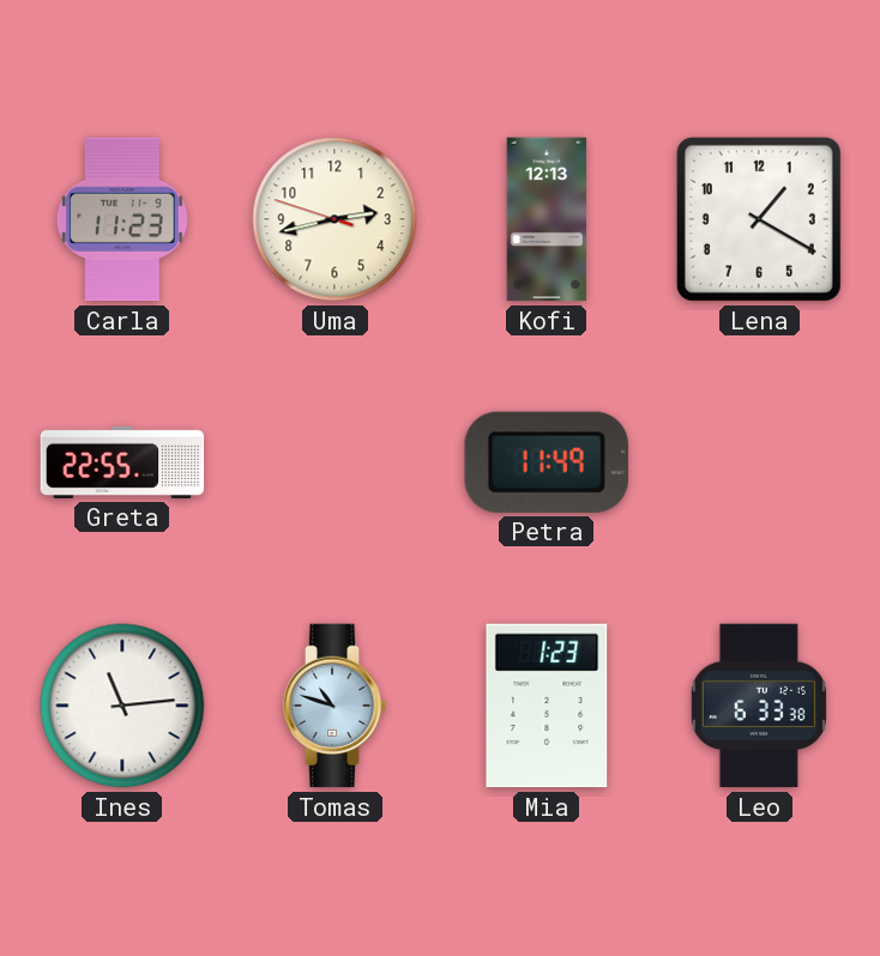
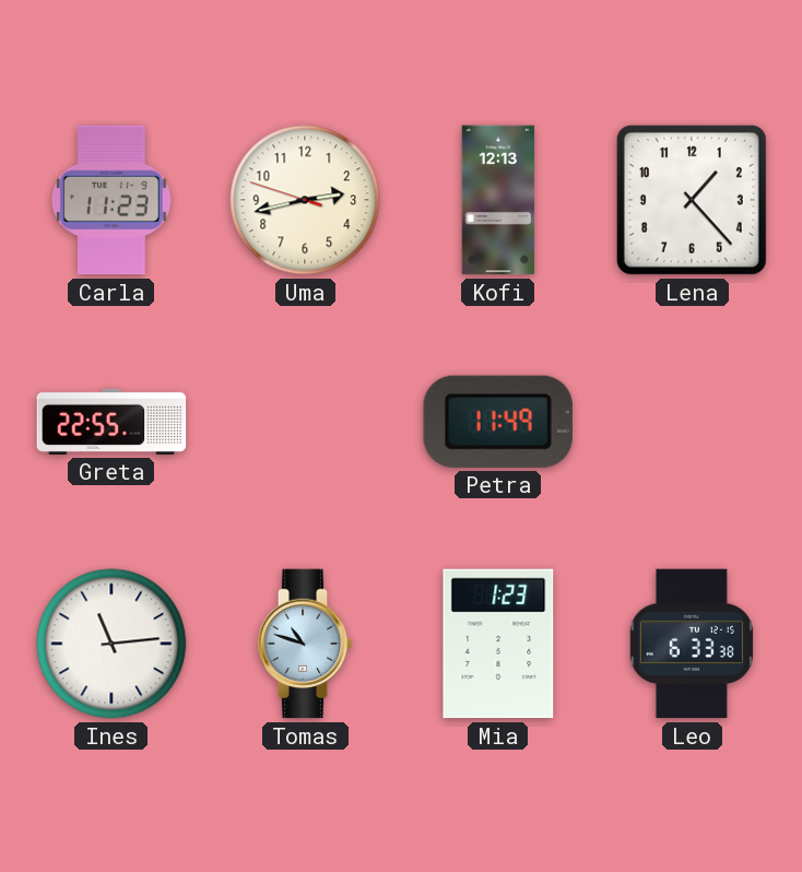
Lena: 1:20 -> 1:23 (692, 200)
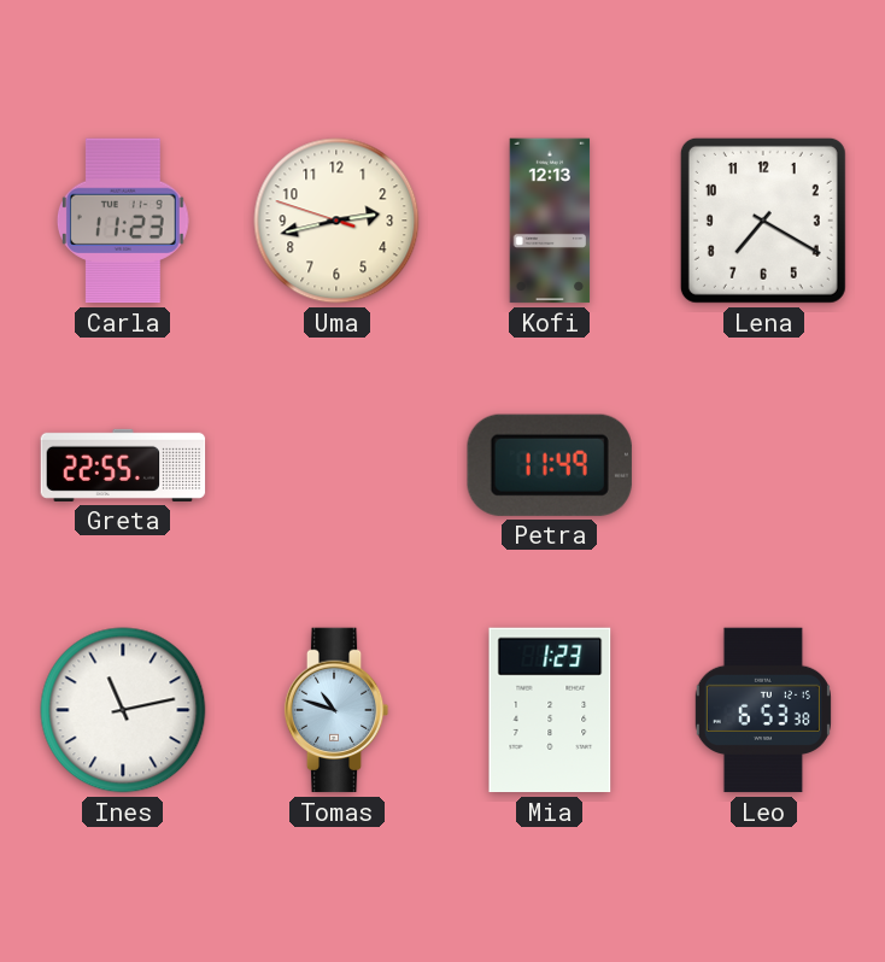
Lena: 1:23 -> 7:20 (763, 221)
Ines: 11:14 -> 11:13 (123, 710)
Leo: 6:33 -> 6:53 (763, 710)
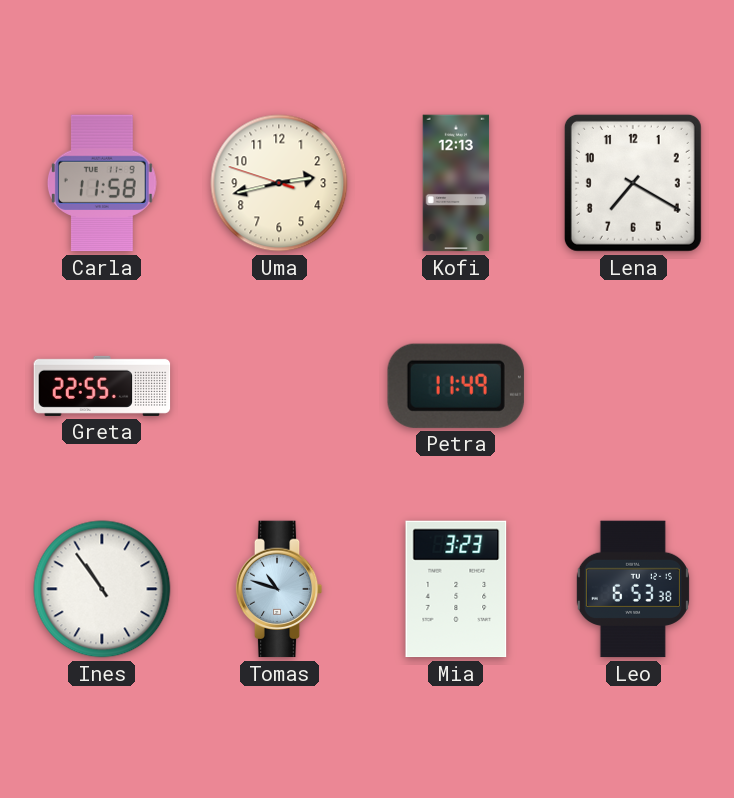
Carla: 11:23 -> 11:58 (102, 183)
Ines: 11:13 -> 10:54 (102, 589)
Mia: 1:23 -> 3:23 (456, 589)
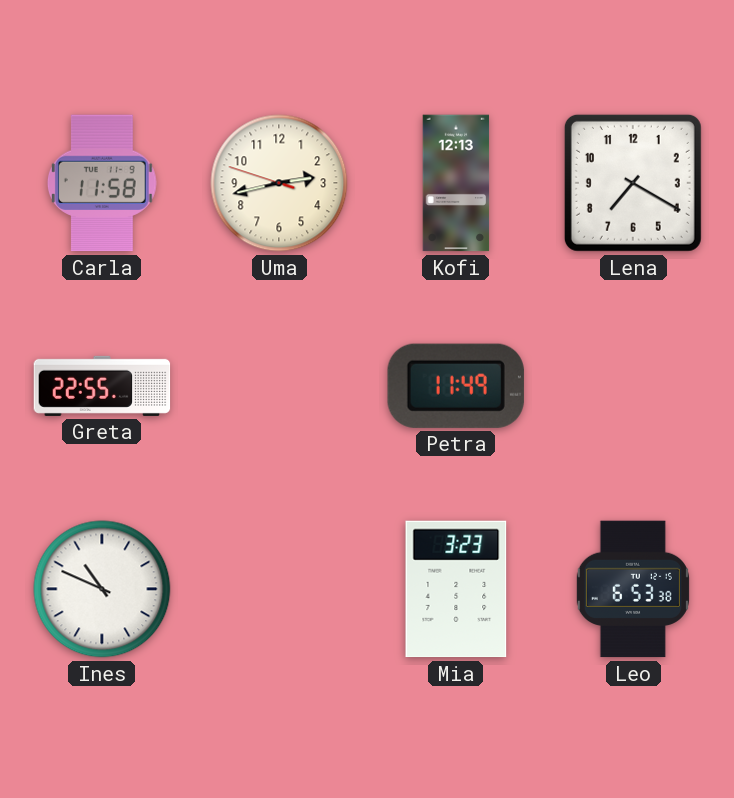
Ines: 10:54 -> 10:49 (102, 589)
Tomas: 10:48 -> none (279, 589)
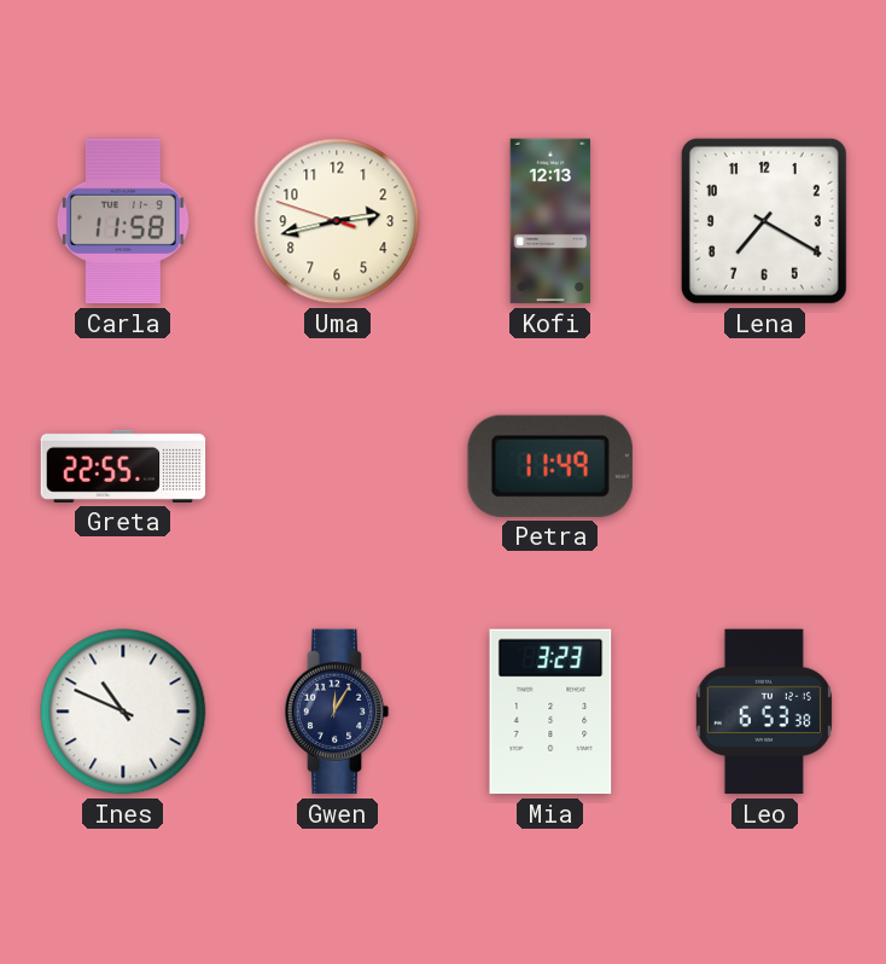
Gwen: none -> 12:05 (337, 712)
